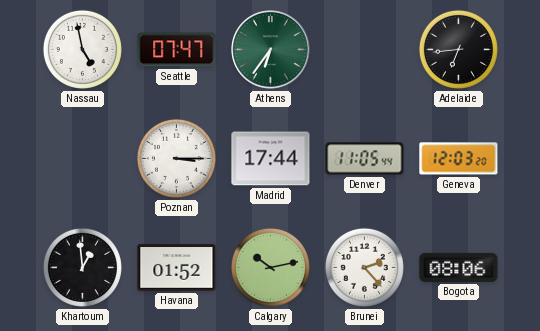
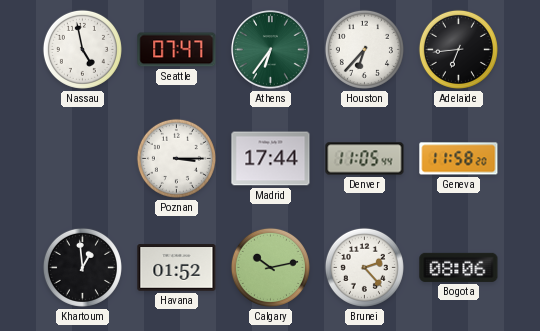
Houston: none -> 6:37 (364, 49)
Geneva: 12:03 -> 11:58 (459, 159)
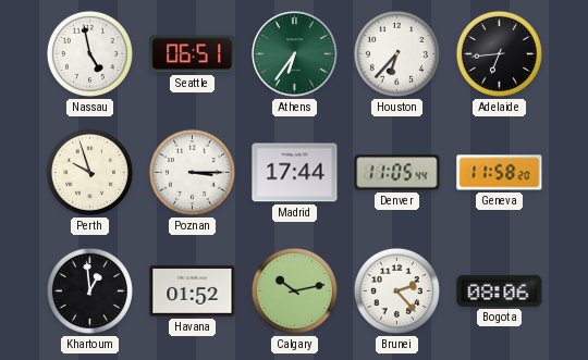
Seattle: 07:47 -> 06:51 (193, 54)
Perth: none -> 9:57 (89, 172)
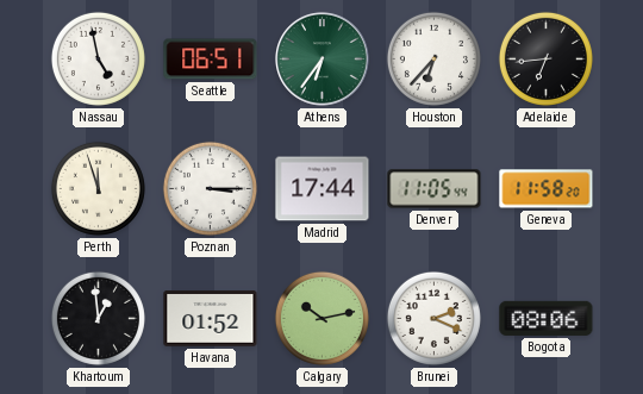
Perth: 9:57 -> 11:57 (98, 188)
Brunei: 2:23 -> 2:19 (433, 318)
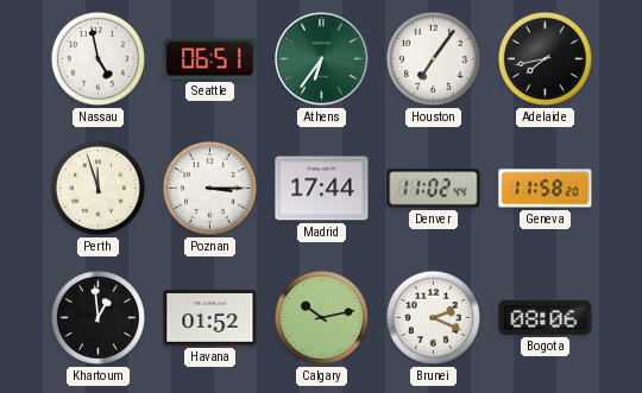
Houston: 6:37 -> 7:06 (433, 58)
Adelaide: 6:44 -> 7:43 (545, 58)
Denver: 11:05 -> 11:02 (434, 189)
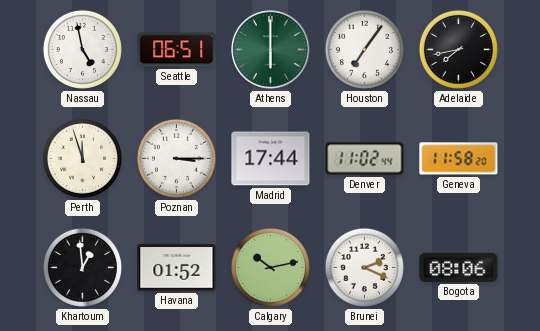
Athens: 6:36 -> 6:00 (271, 50)
